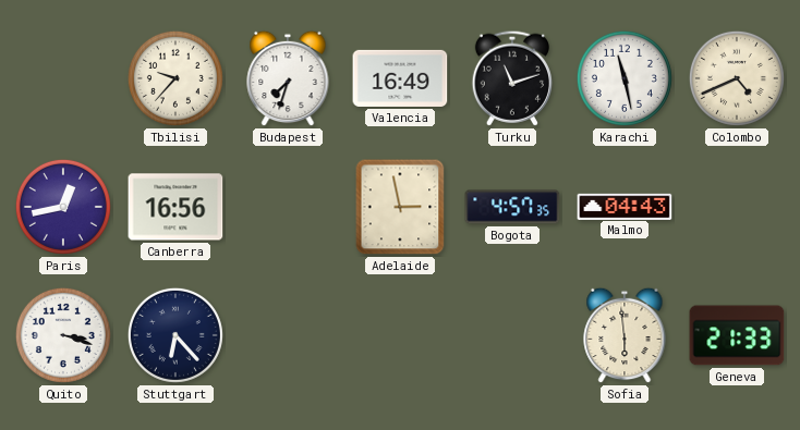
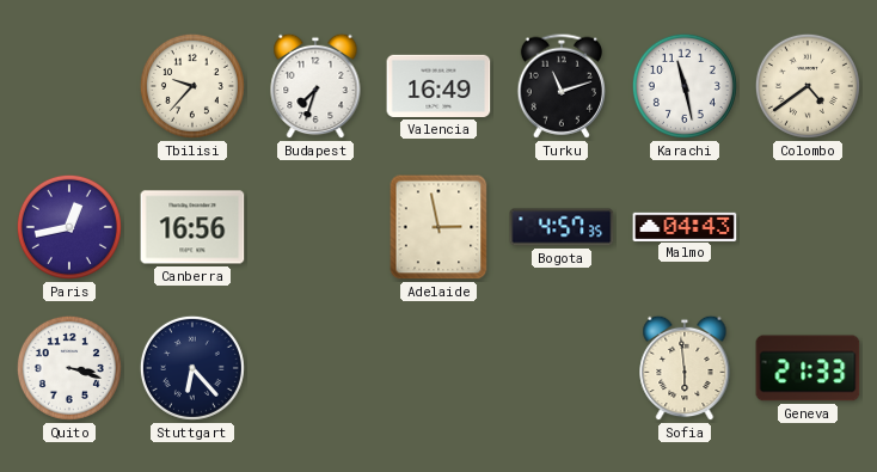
Colombo: 4:41 -> 4:39 (808, 86)
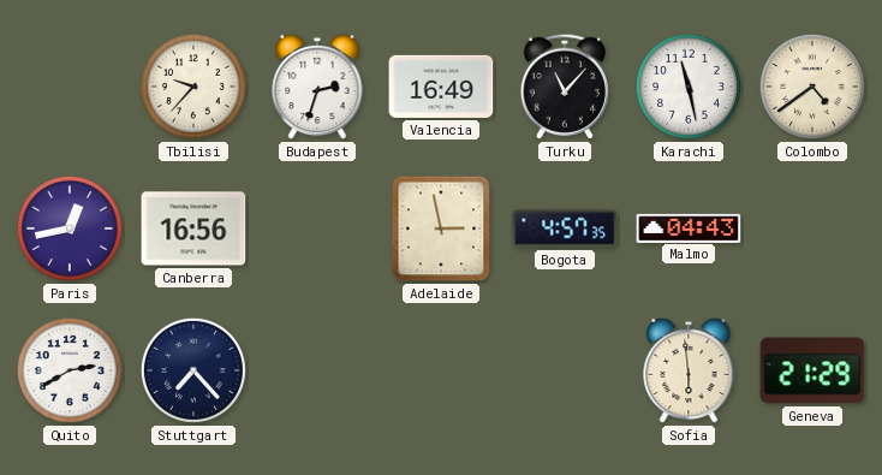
Budapest: 7:33 -> 2:33 (317, 87)
Turku: 11:12 -> 11:07 (564, 87)
Quito: 3:18 -> 2:40 (70, 370)
Stuttgart: 6:23 -> 7:23 (193, 370)
Geneva: 21:33 -> 21:29 (812, 370)
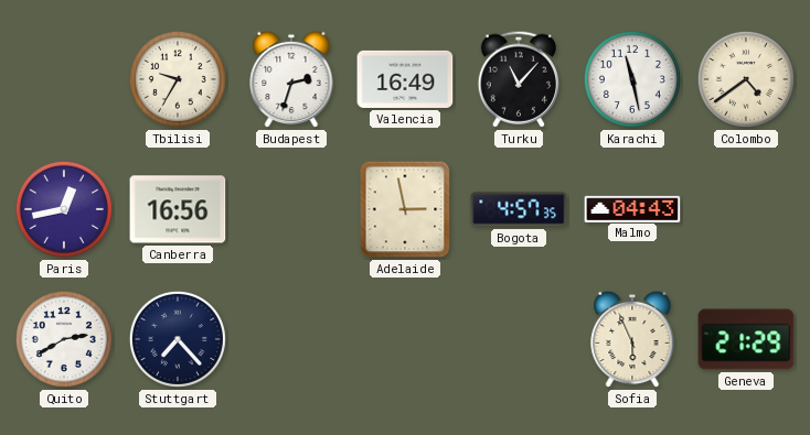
Tbilisi: 9:37 -> 9:35 (178, 79)
Sofia: 5:59 -> 5:56 (632, 339)
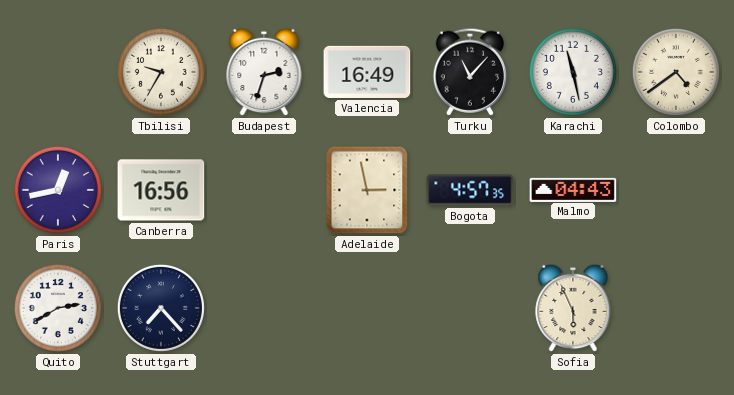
Geneva: 21:29 -> none (746, 339)
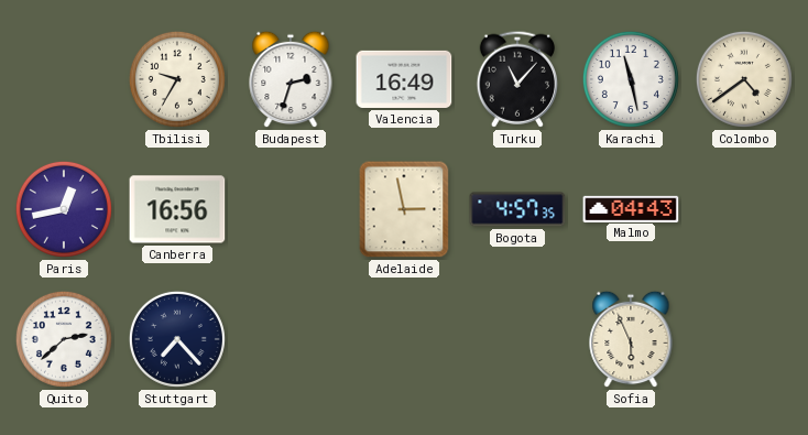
Quito: 2:40 -> 2:38 (64, 339)
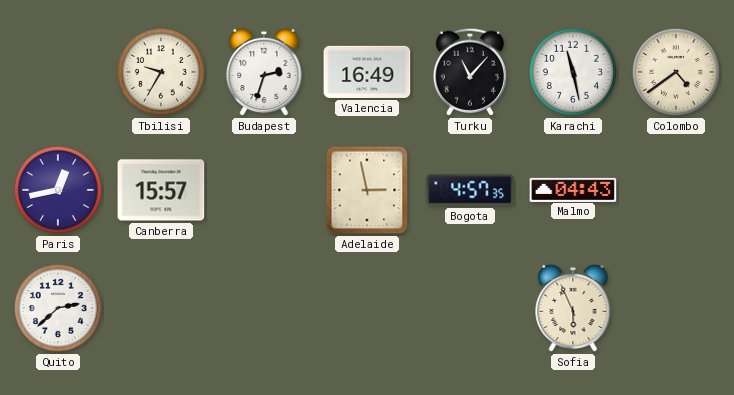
Canberra: 16:56 -> 15:57 (161, 190)
Stuttgart: 7:23 -> none (177, 339)
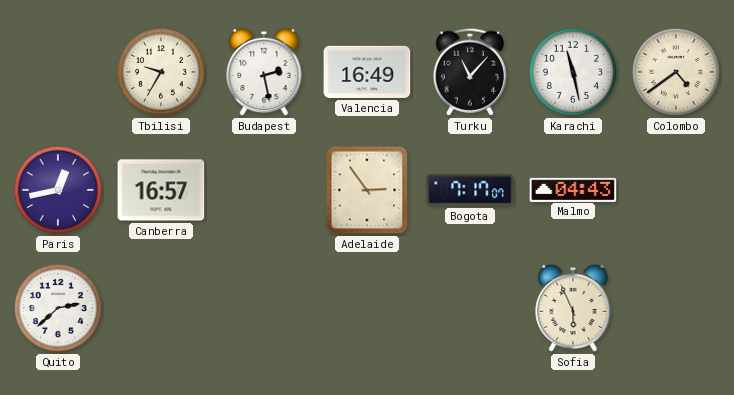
Budapest: 2:33 -> 2:28 (264, 72)
Canberra: 15:57 -> 16:57 (161, 190)
Adelaide: 2:58 -> 2:54 (367, 190)
Bogota: 4:57 -> 7:17 (470, 190)
